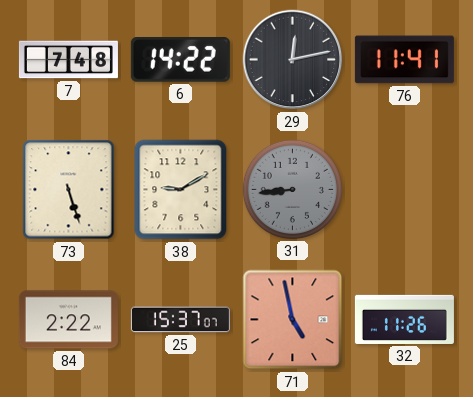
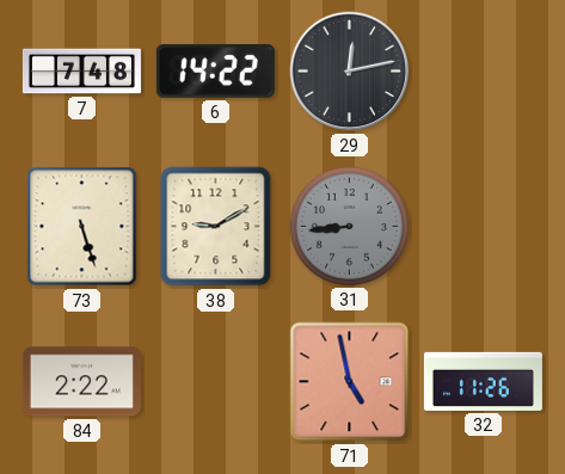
76: 11:41 -> none (404, 60)
25: 15:37 -> none (180, 320)
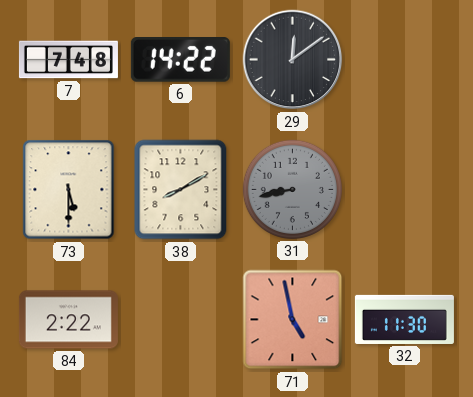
29: 12:13 -> 12:09 (293, 60)
73: 5:27 -> 5:30 (69, 190)
38: 9:10 -> 8:10 (181, 190)
31: 8:44 -> 8:43 (292, 189)
32: 11:26 -> 11:30 (404, 319)
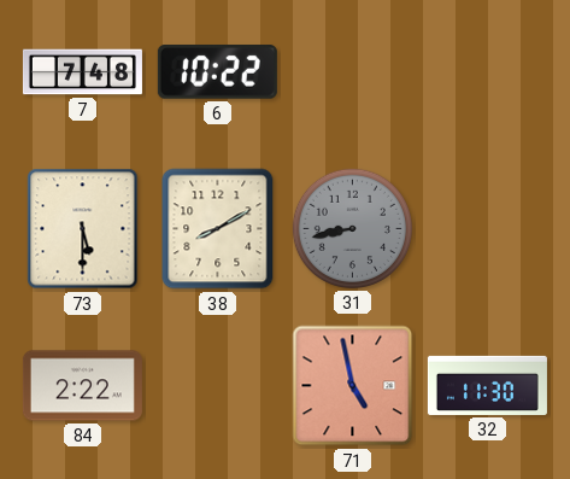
6: 14:22 -> 10:22 (217, 72)
29: 12:09 -> none (293, 60)
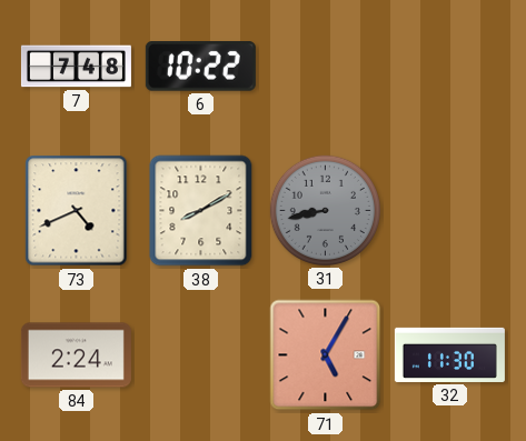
73: 5:30 -> 4:41 (77, 211)
84: 2:22 -> 2:24 (76, 355)
71: 4:58 -> 5:05 (326, 355)
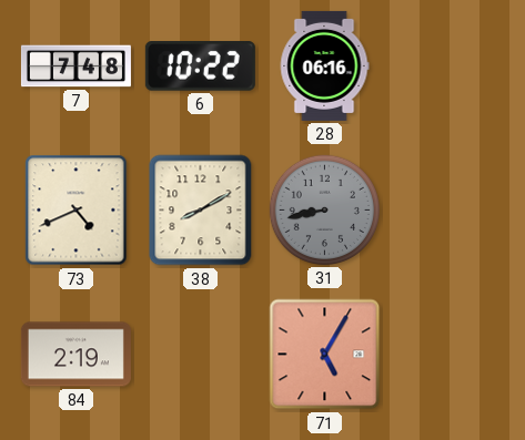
28: none -> 06:16 (324, 65)
84: 2:24 -> 2:19 (75, 355)
32: 11:30 -> none (449, 354)
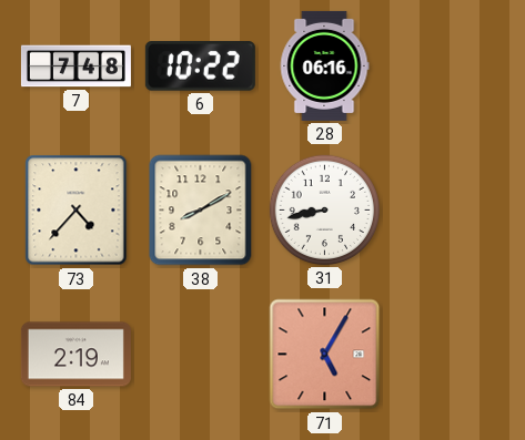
73: 4:41 -> 4:37 (77, 211)
31 dial: grey -> white (324, 209)
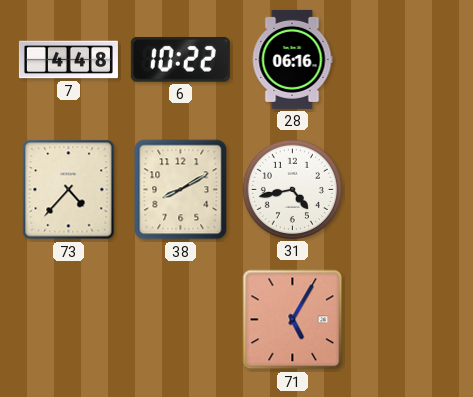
7: 7:48 -> 4:48 (68, 60)
31: 8:43 -> 4:43 (292, 189)
84: 2:19 -> none (75, 355)
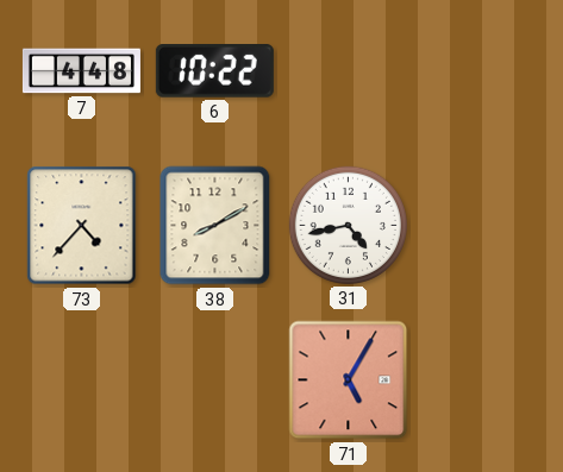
28: 06:16 -> none (292, 59)
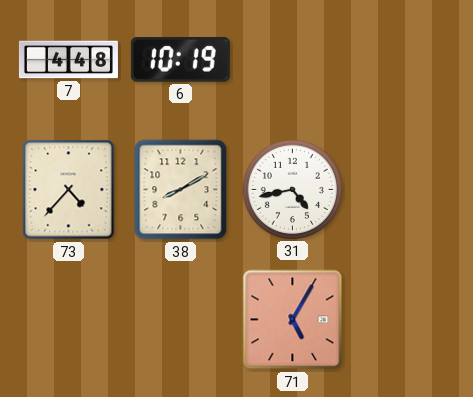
6: 10:22 -> 10:19 (180, 60)
